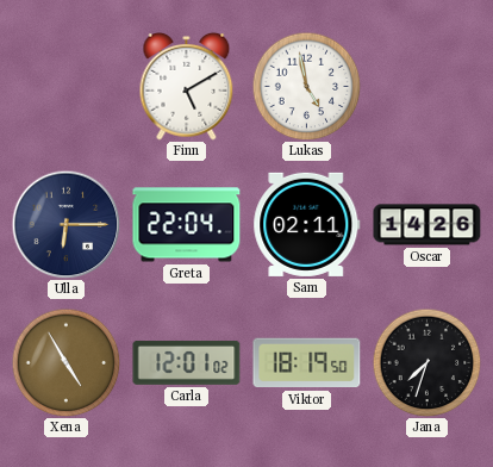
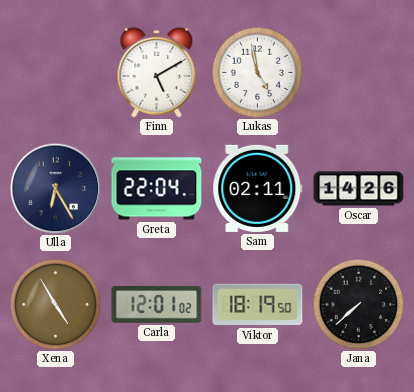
Ulla: 6:15 -> 6:25 (55, 188)
Jana: 7:33 -> 7:38 (358, 304)
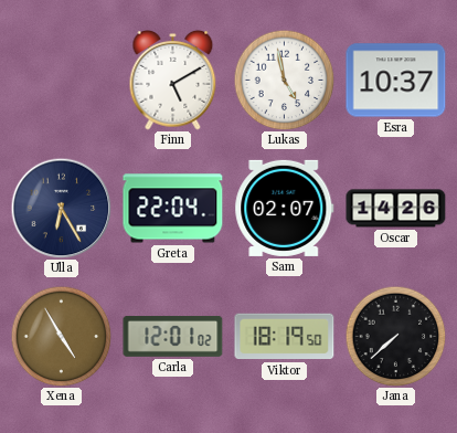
Esra: none -> 10:37 (396, 81)
Sam: 02:11 -> 02:07 (285, 208)
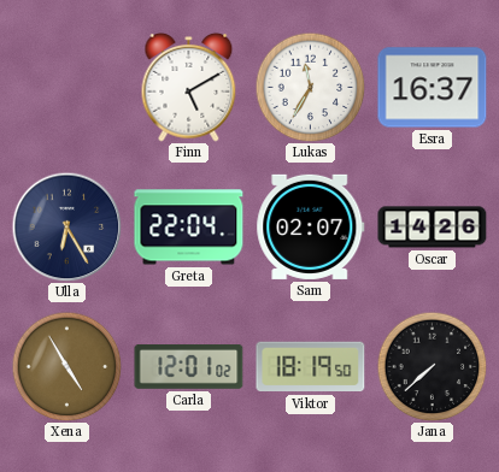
Lukas: 4:58 -> 11:35 (310, 87)
Esra: 10:37 -> 16:37 (433, 88)
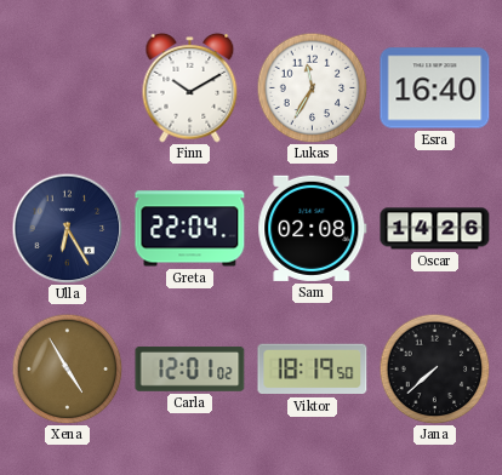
Finn: 5:10 -> 10:10 (190, 87)
Esra: 16:37 -> 16:40 (435, 88)
Sam: 02:07 -> 02:08 (313, 228)
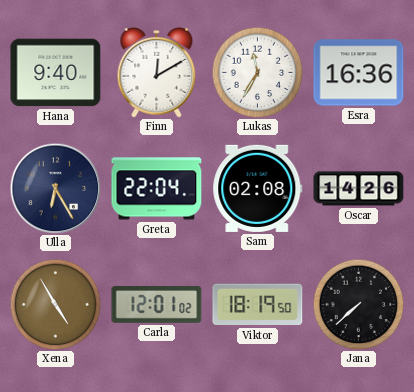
Hana: none -> 9:40 (56, 73)
Finn: 10:10 -> 12:10 (157, 72)
Esra: 16:40 -> 16:36 (359, 73)
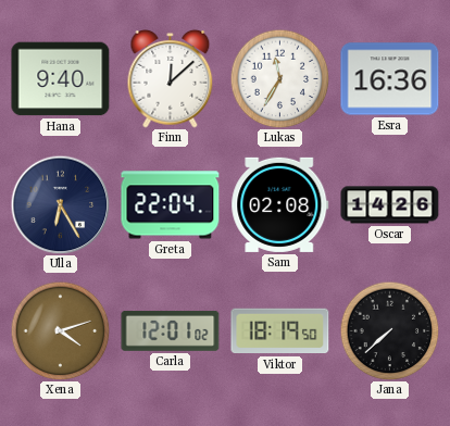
Finn: 12:10 -> 12:08 (171, 78)
Xena: 4:55 -> 4:12 (60, 330)
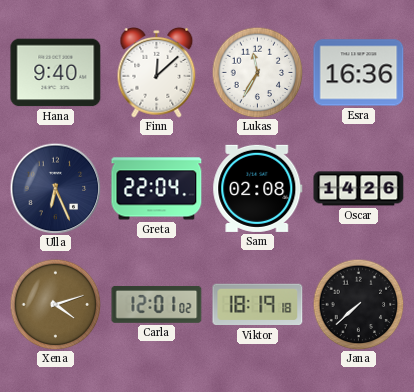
Ulla: 6:25 -> 6:26 (55, 188)
Viktor: 18:19:50 -> 18:19:18 (258, 305)
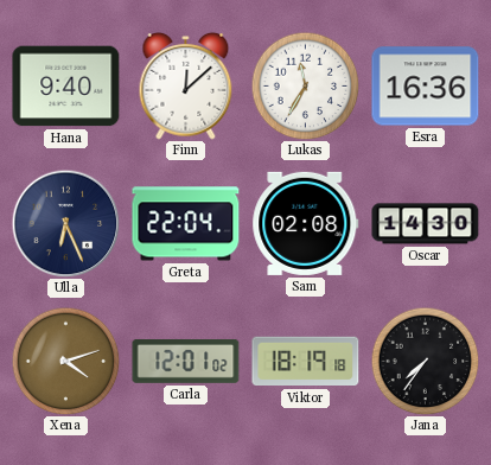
Oscar: 14:26 -> 14:30 (426, 224)
Jana: 7:38 -> 7:36 (425, 361)
